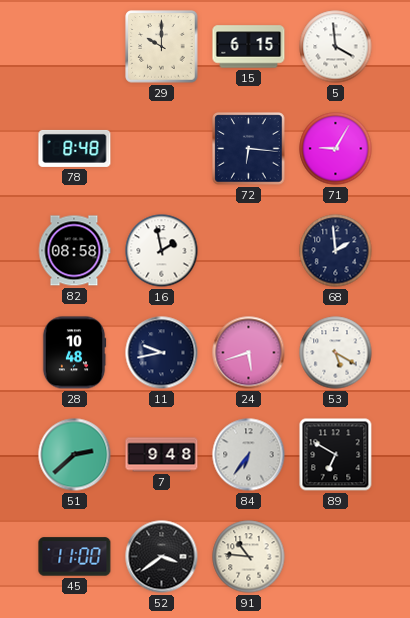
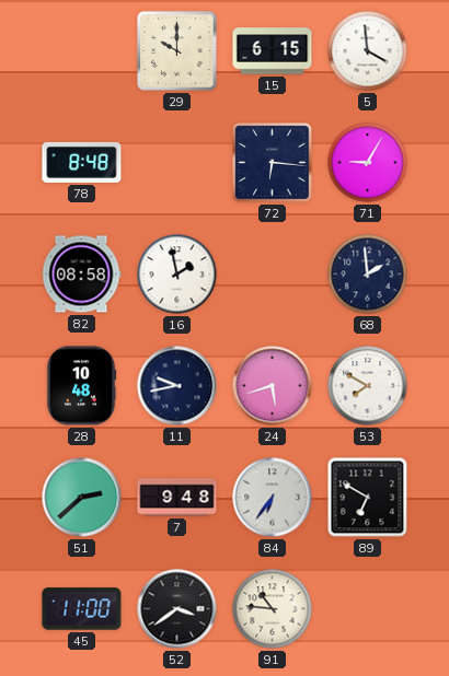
53: 5:20 -> 7:50 (368, 386)
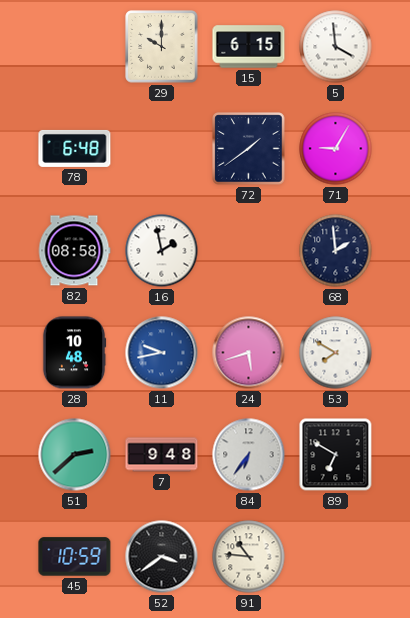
78: 8:48 -> 6:48 (75, 148)
72: 6:16 -> 1:39 (249, 149)
11 dial: navy -> blue (162, 353)
45: 11:00 -> 10:59 (75, 557)
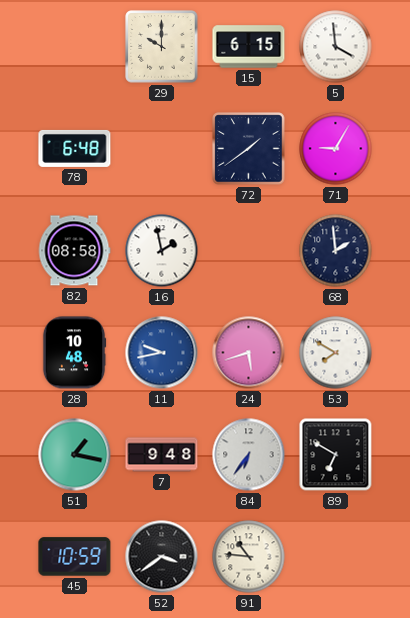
51: 2:38 -> 1:17 (75, 455)
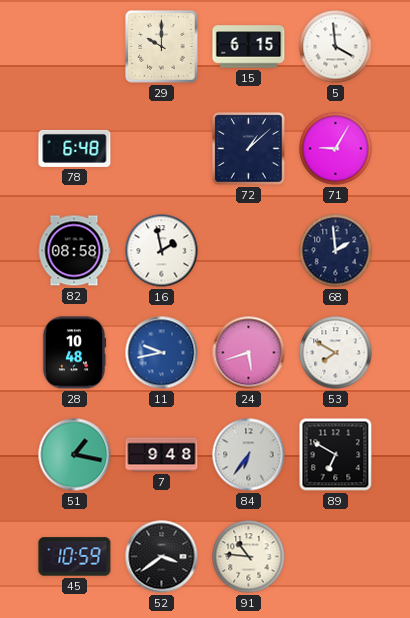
72: 1:39 -> 1:08 (249, 149)
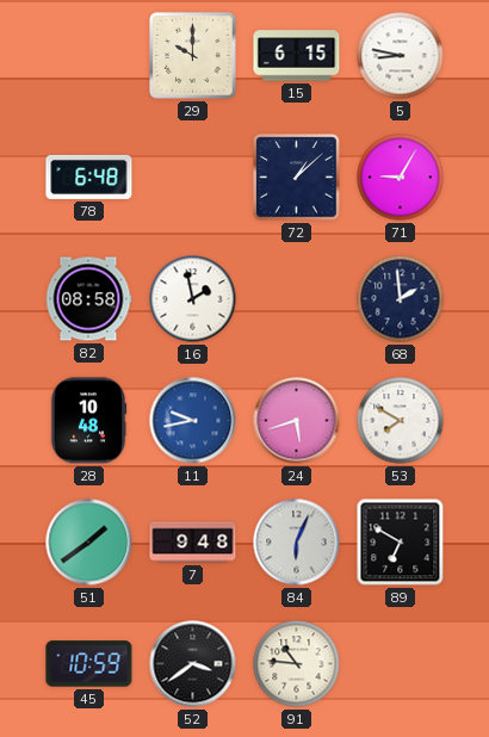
5: 3:59 -> 8:47 (401, 56)
51: 1:17 -> 1:39 (89, 543)
84: 6:36 -> 6:04 (297, 543)
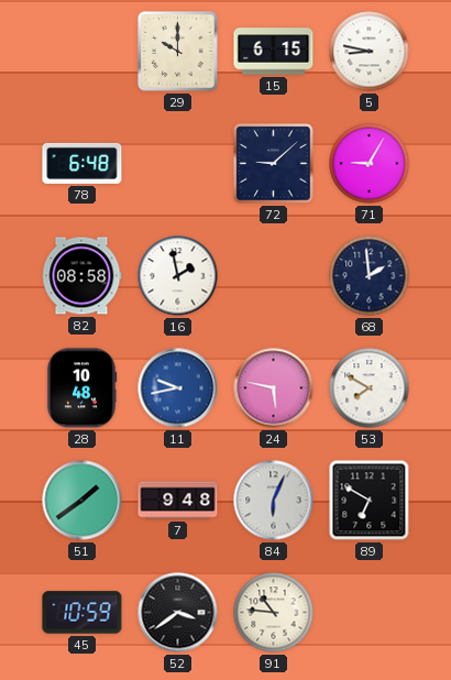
72: 1:08 -> 9:08 (274, 164)
24: 5:42 -> 5:47 (274, 388)
